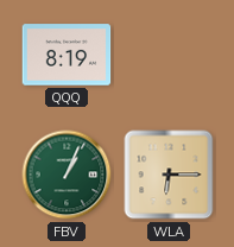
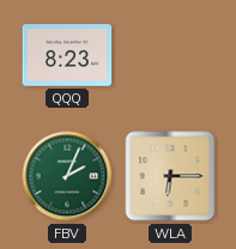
QQQ: 8:19 -> 8:23 (67, 55)
FBV: 1:04 -> 2:04 (67, 176)
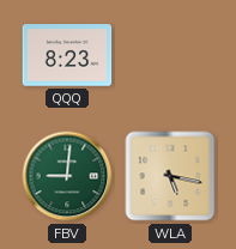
FBV: 2:04 -> 9:01 (67, 176)
WLA: 6:15 -> 5:17 (170, 176)
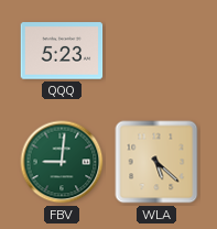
QQQ: 8:23 -> 5:23 (62, 51)
WLA: 5:17 -> 5:22 (156, 162)
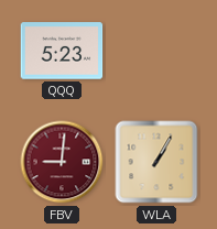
FBV dial: green -> burgundy (62, 162)
WLA: 5:22 -> 1:05 (156, 162)
